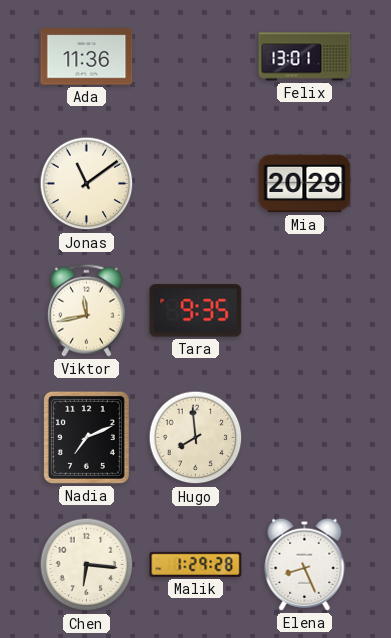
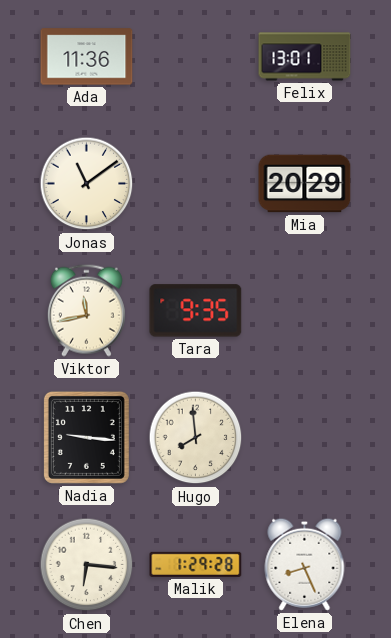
Nadia: 7:11 -> 9:16 (86, 437)
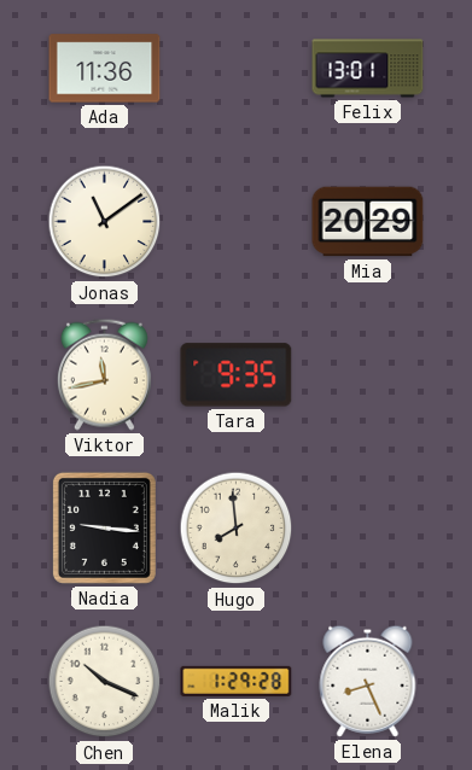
Chen: 6:16 -> 10:19 (105, 682)
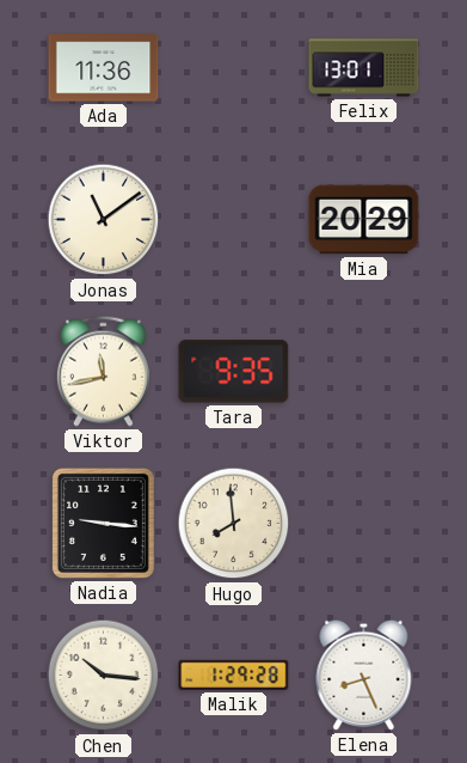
Chen: 10:19 -> 10:16 (104, 676)
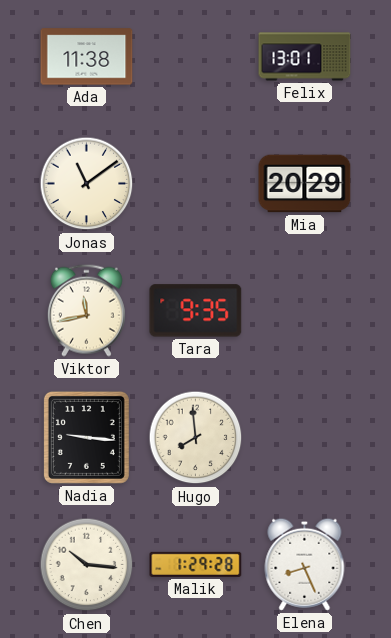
Ada: 11:36 -> 11:38 (87, 57)
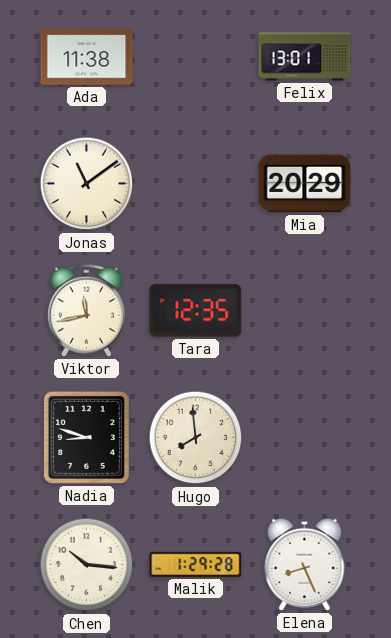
Tara: 9:35 -> 12:35 (196, 311)
Nadia: 9:16 -> 8:48 (86, 437)
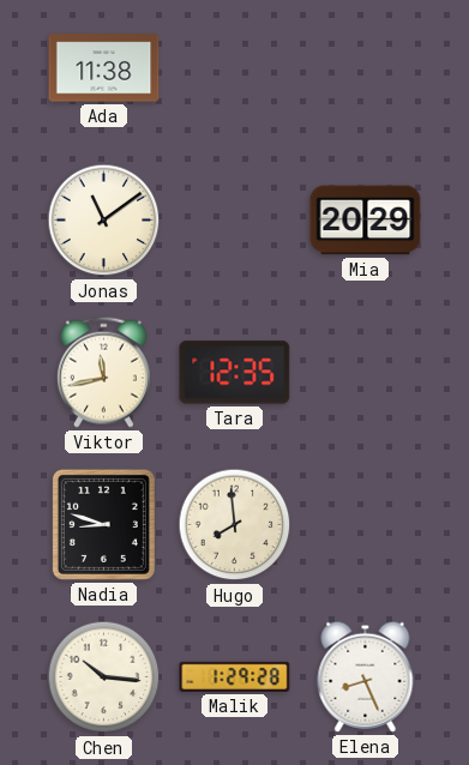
Felix: 13:01 -> none (305, 57)
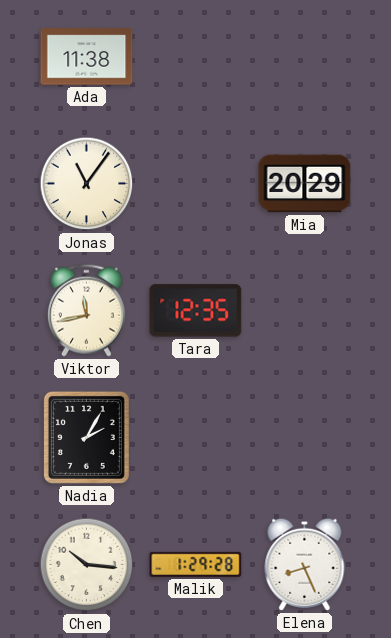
Jonas: 11:09 -> 11:06 (87, 184)
Nadia: 8:48 -> 2:05 (86, 437)
Hugo: 7:59 -> none (235, 525)
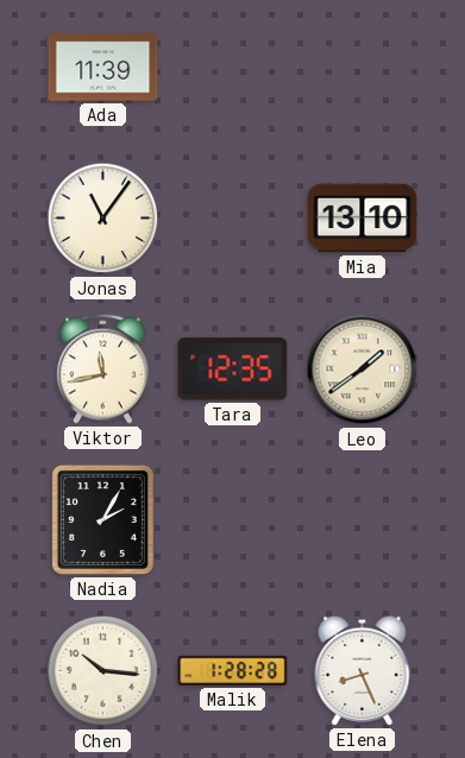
Ada: 11:38 -> 11:39 (103, 68)
Mia: 20:29 -> 13:10 (363, 219)
Leo: none -> 1:39 (363, 369)
Malik: 1:29 -> 1:28 (233, 670)
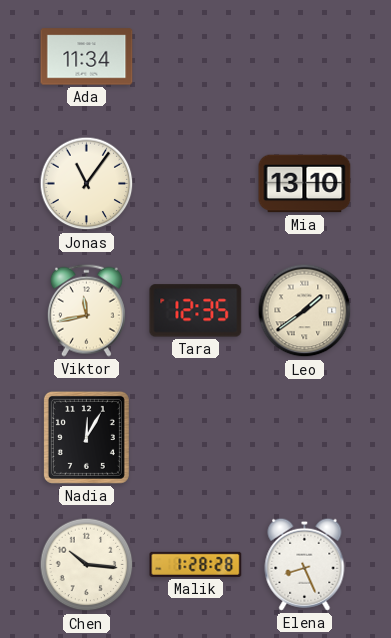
Ada: 11:39 -> 11:34 (87, 57)
Nadia: 2:05 -> 12:05 (86, 437)
